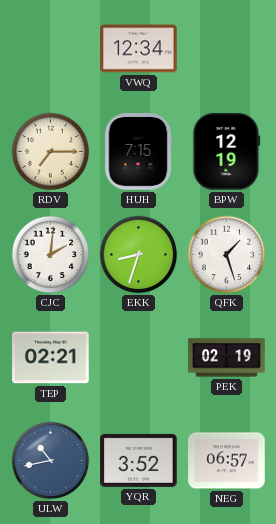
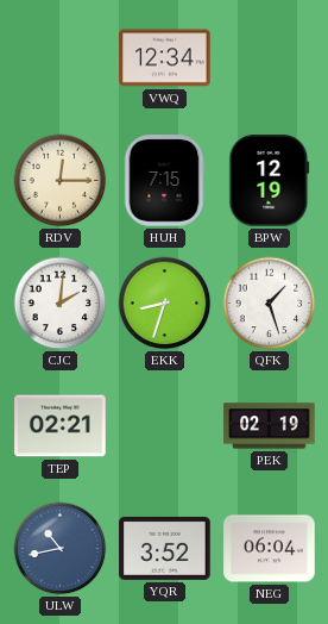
RDV: 7:15 -> 12:15 (61, 181)
NEG: 06:57 -> 06:04 (270, 549)
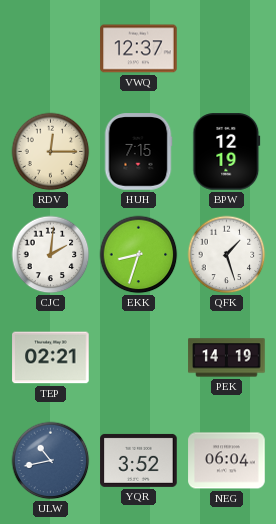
VWQ: 12:34 -> 12:37 (139, 49)
PEK: 02:19 -> 14:19 (227, 358)
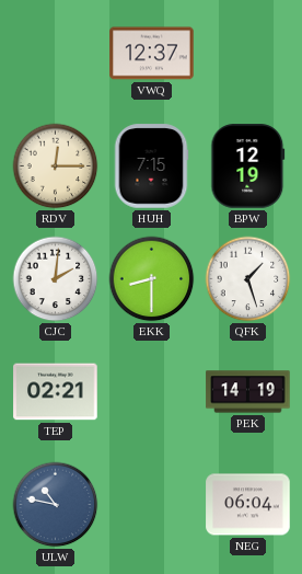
EKK: 8:33 -> 8:30 (152, 279)
ULW: 10:43 -> 10:47 (56, 505)
YQR: 3:52 -> none (139, 460)
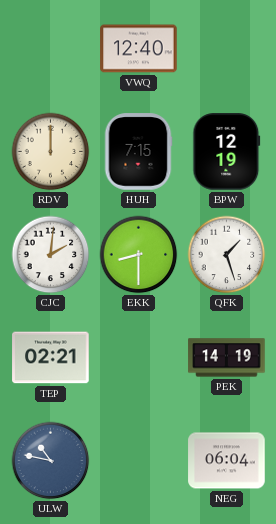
VWQ: 12:37 -> 12:40 (139, 49)
RDV: 12:15 -> 12:00 (51, 152)
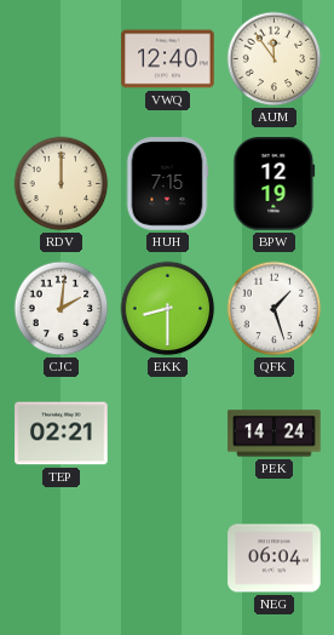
AUM: none -> 11:54 (275, 59)
PEK: 14:19 -> 14:24 (275, 434)
ULW: 10:47 -> none (51, 461)
